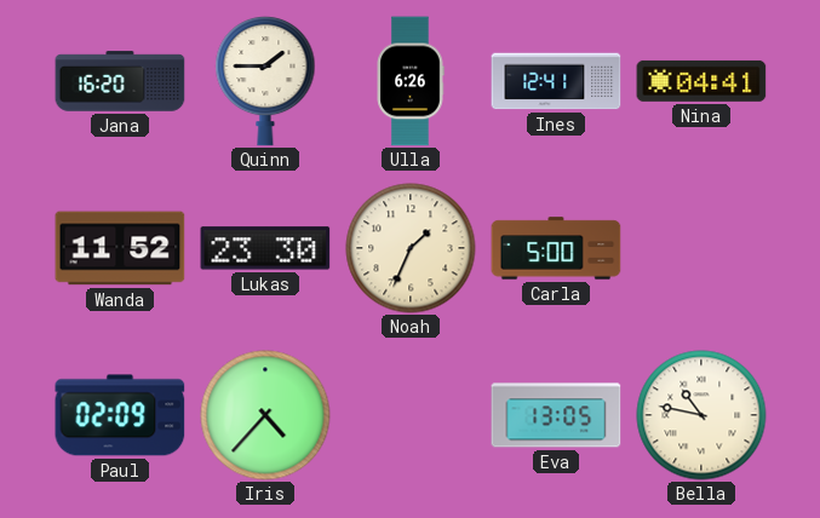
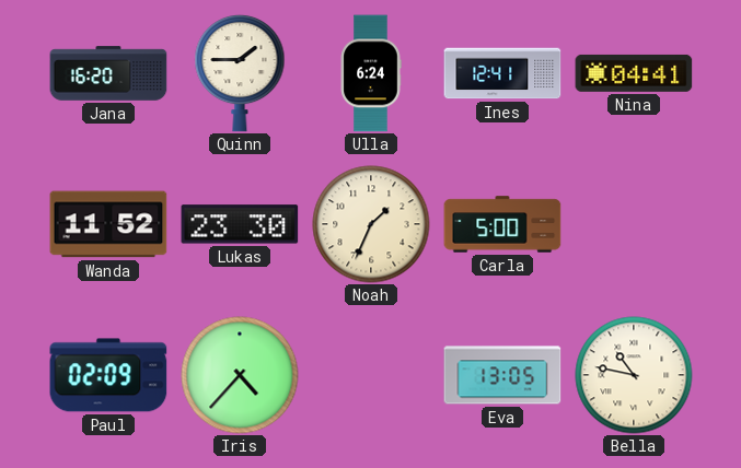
Ulla: 6:26 -> 6:24 (371, 73)
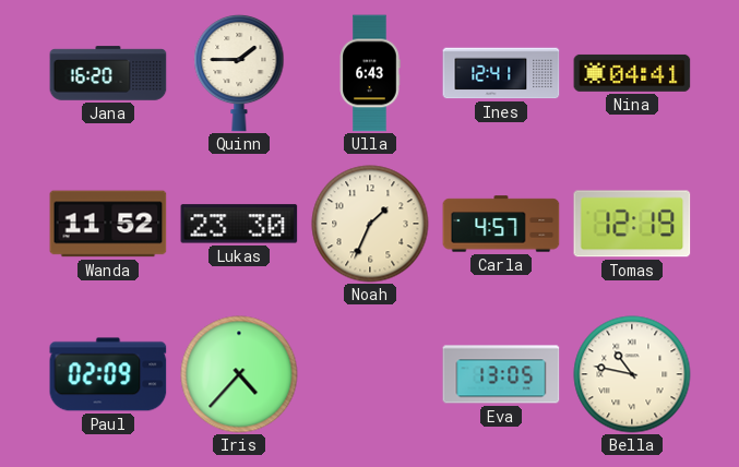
Ulla: 6:24 -> 6:43 (370, 73)
Carla: 5:00 -> 4:57 (501, 224)
Tomas: none -> 12:19 (632, 224)
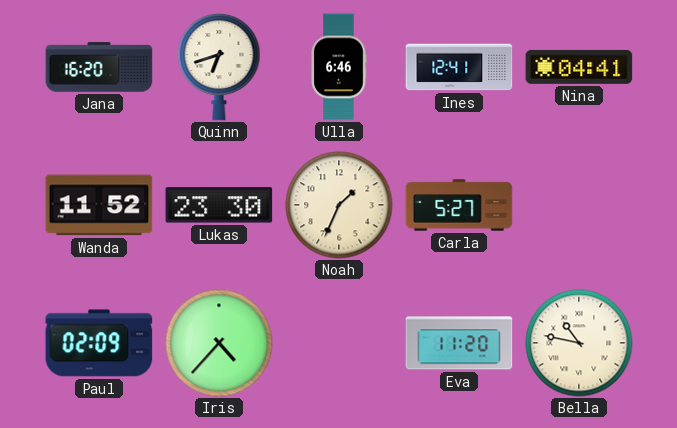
Quinn: 1:45 -> 6:42 (219, 67)
Ulla: 6:43 -> 6:46 (339, 67)
Carla: 4:57 -> 5:27 (459, 205)
Tomas: 12:19 -> none (632, 224)
Eva: 13:05 -> 11:20 (459, 343)
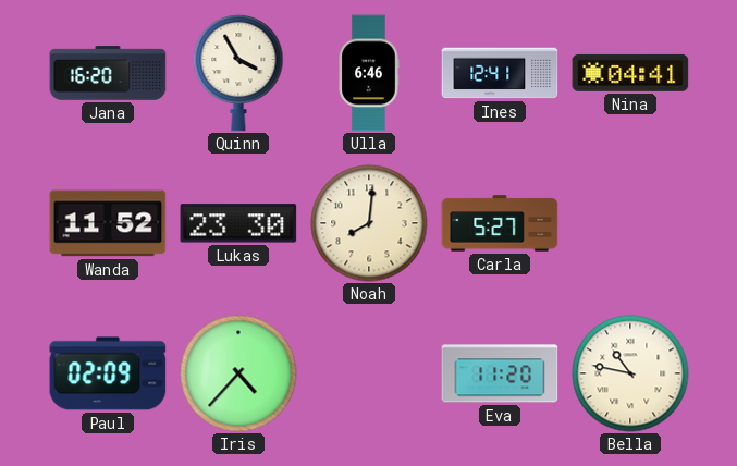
Quinn: 6:42 -> 3:55 (238, 73)
Noah: 1:34 -> 8:01 (369, 223)
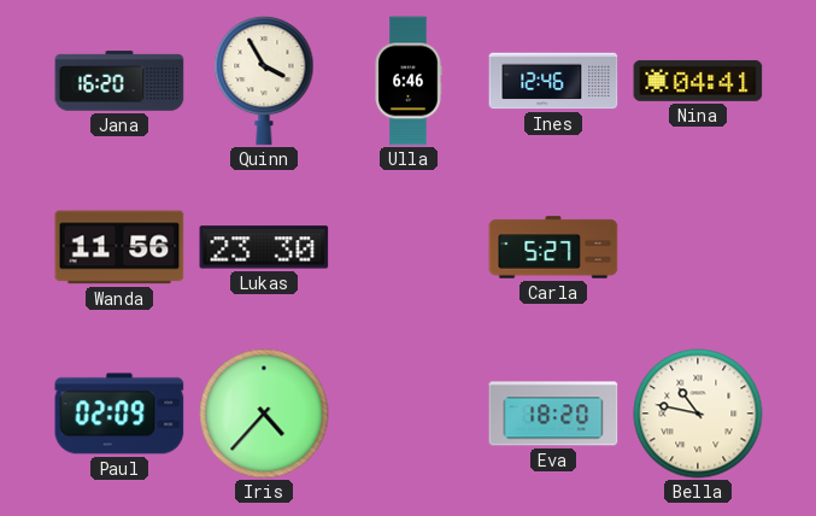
Ines: 12:41 -> 12:46 (553, 81)
Wanda: 11:52 -> 11:56 (119, 247)
Noah: 8:01 -> none (369, 223)
Eva: 11:20 -> 18:20 (553, 414)
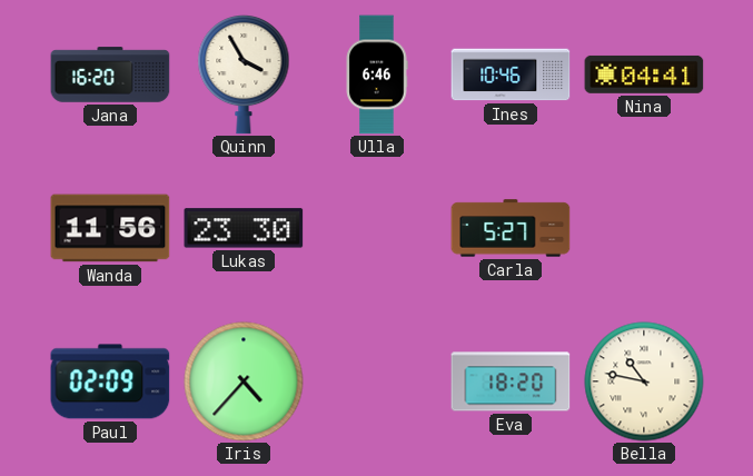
Ines: 12:46 -> 10:46 (511, 75)
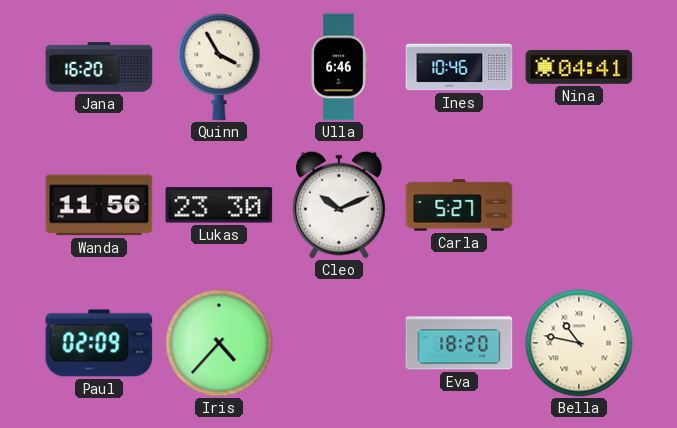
Cleo: none -> 10:11 (340, 205)
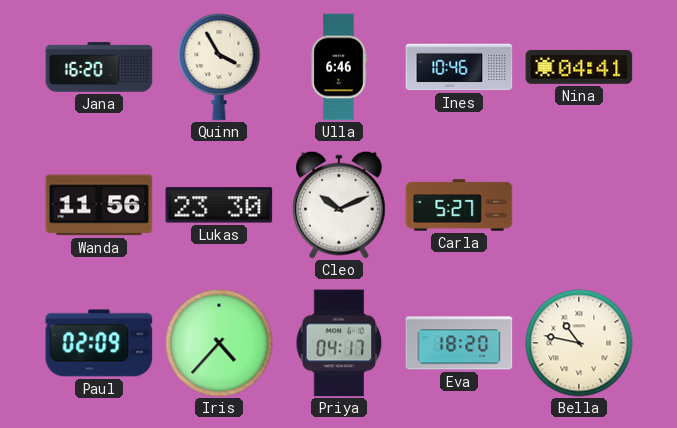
Priya: none -> 04:17 (339, 343)
